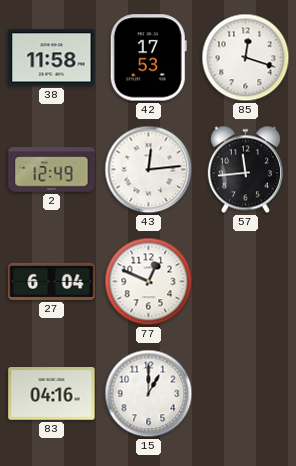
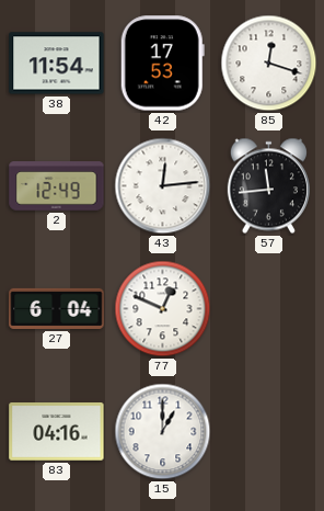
38: 11:58 -> 11:54 (57, 64)
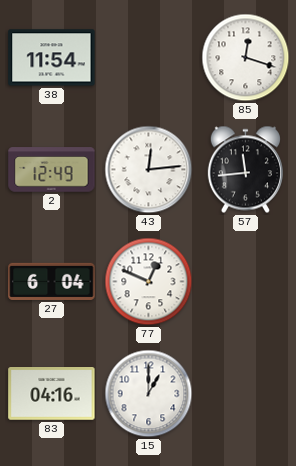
42: 17:53 -> none (162, 64)
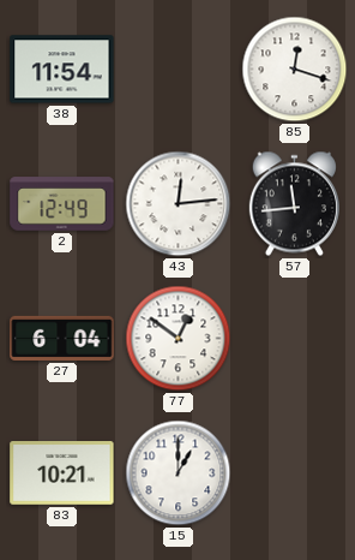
77: 12:49 -> 12:51 (179, 339)
83: 04:16 -> 10:21 (62, 473)
